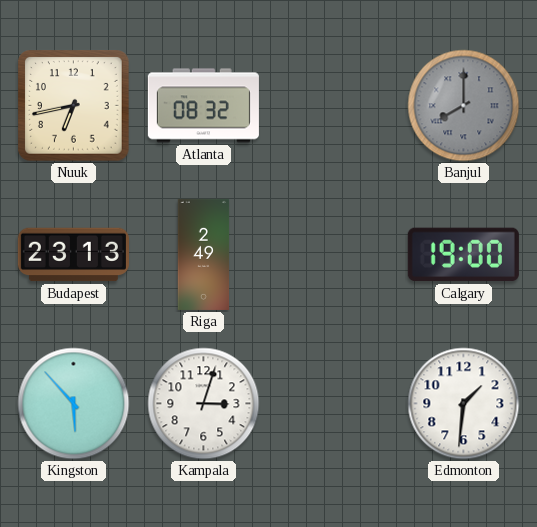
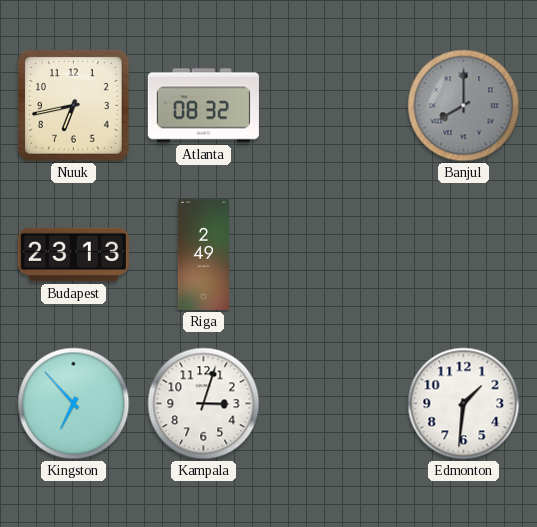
Calgary: 19:00 -> none (463, 255)
Kingston: 5:53 -> 6:53 (74, 404)
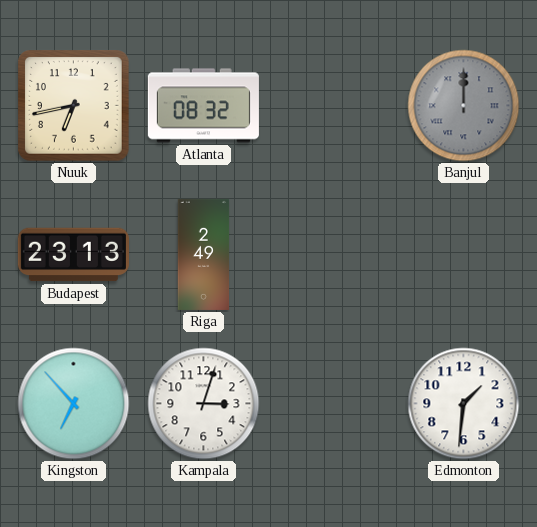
Banjul: 8:00 -> 12:00 (464, 106)
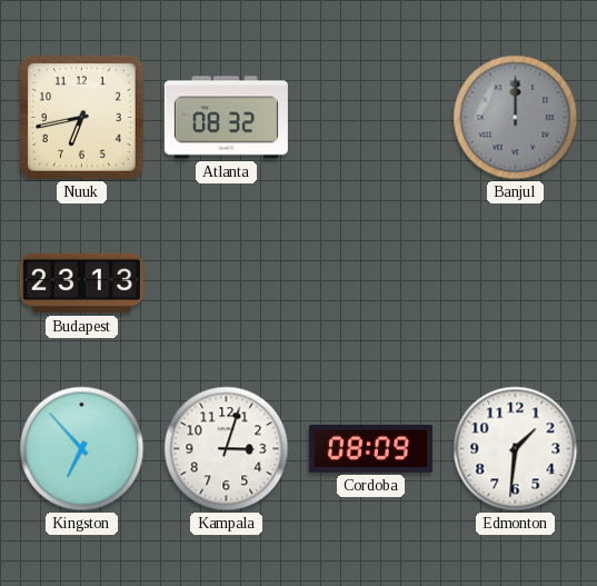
Riga: 2:49 -> none (204, 254)
Cordoba: none -> 08:09 (370, 448)
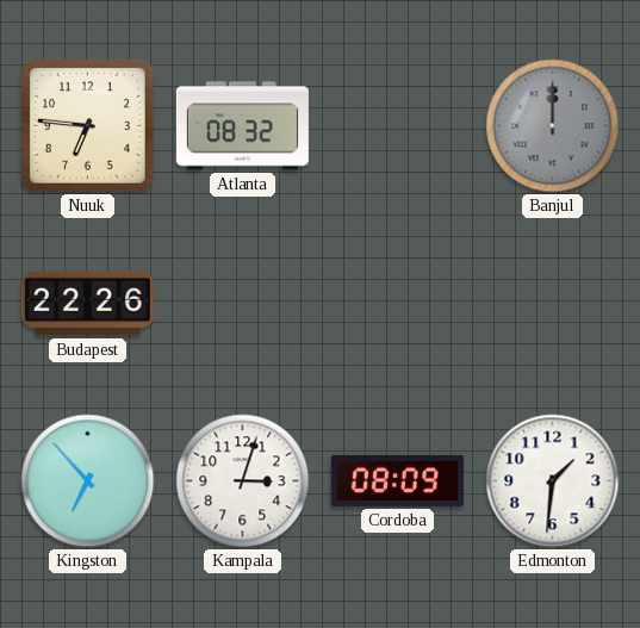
Nuuk: 6:43 -> 6:46 (88, 126)
Budapest: 23:13 -> 22:26 (87, 304)
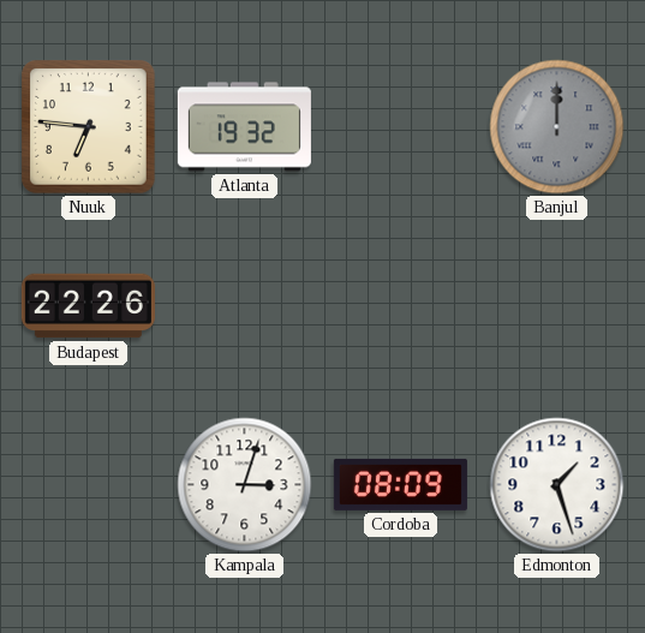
Atlanta: 08:32 -> 19:32 (244, 127)
Kingston: 6:53 -> none (88, 481)
Edmonton: 1:31 -> 1:27 (557, 485)
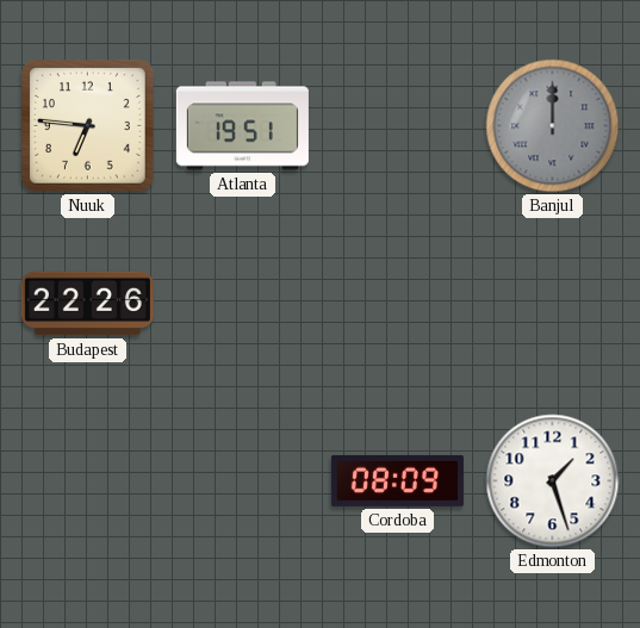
Atlanta: 19:32 -> 19:51 (242, 126)
Kampala: 3:03 -> none (245, 485)
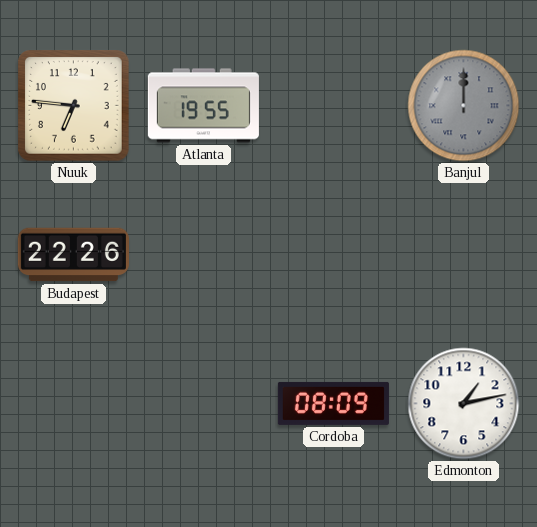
Atlanta: 19:51 -> 19:55 (203, 106)
Edmonton: 1:27 -> 1:13 (464, 404)
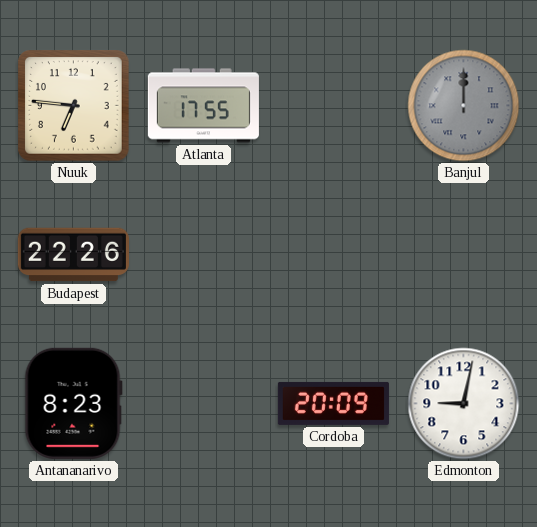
Atlanta: 19:55 -> 17:55 (203, 106)
Antananarivo: none -> 8:23 (73, 403)
Cordoba: 08:09 -> 20:09 (333, 403)
Edmonton: 1:13 -> 9:02 (464, 404)
